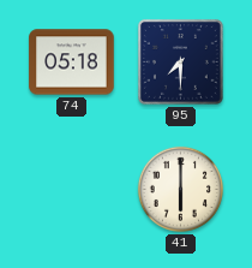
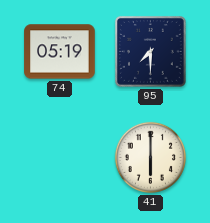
74: 05:18 -> 05:19 (60, 52)
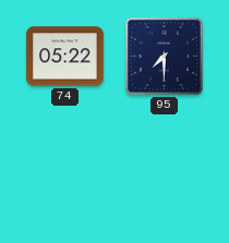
74: 05:19 -> 05:22 (65, 57)
41: 6:00 -> none (150, 157)
